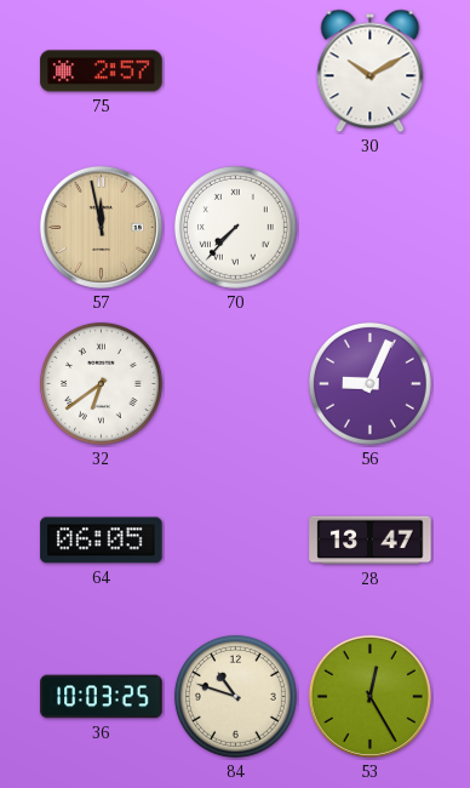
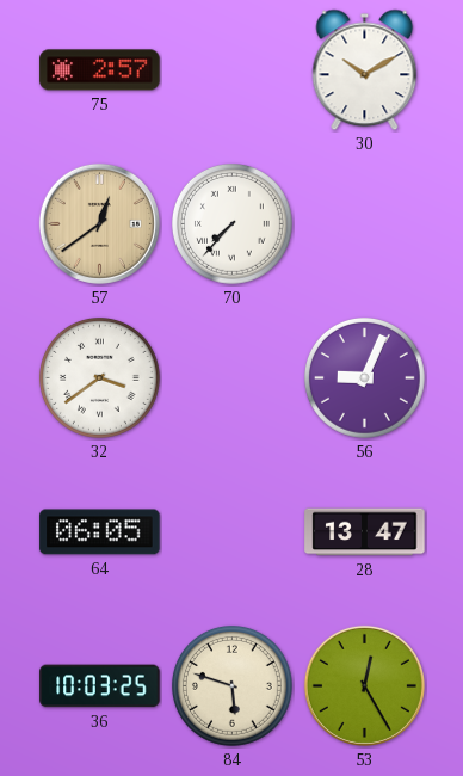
57: 11:58 -> 12:39 (99, 223)
32: 6:39 -> 3:39 (99, 377)
84: 10:48 -> 5:48 (231, 685)
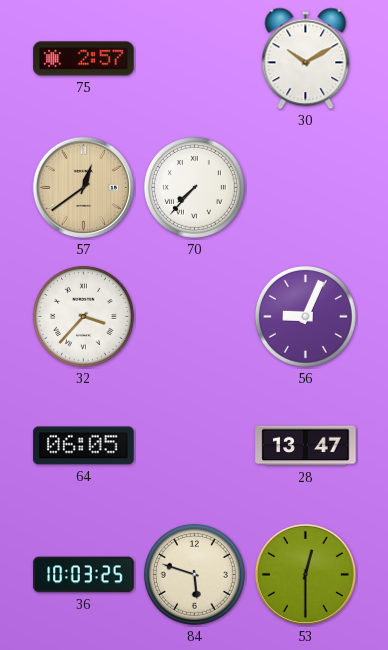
32: 3:39 -> 3:37 (83, 316)
53: 12:25 -> 12:30 (305, 574)
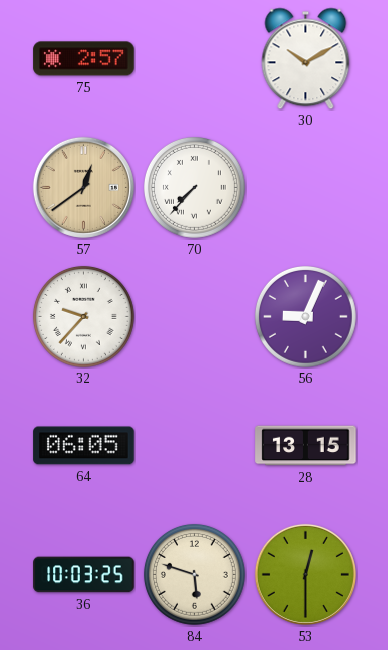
32: 3:37 -> 9:37 (83, 316)
28: 13:47 -> 13:15 (306, 446)
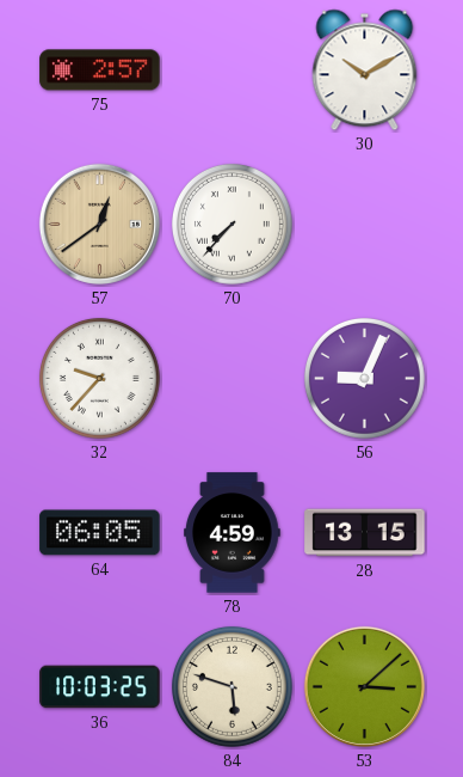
78: none -> 4:59 (233, 533)
53: 12:30 -> 3:08 (364, 686)
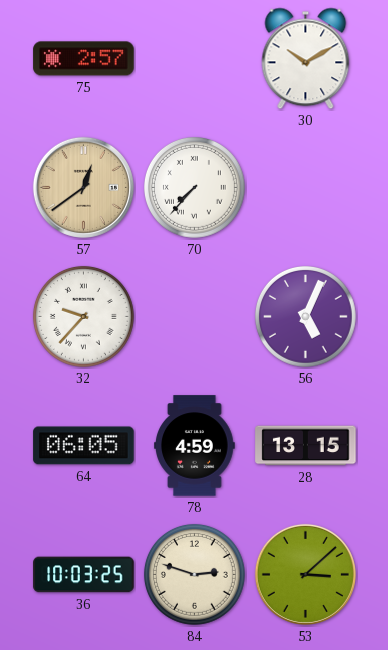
56: 9:04 -> 5:04 (305, 316)
84: 5:48 -> 2:48 (194, 574)
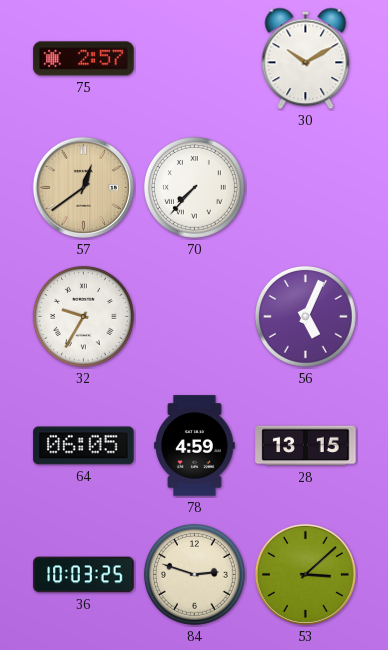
32: 9:37 -> 9:35 (83, 316)
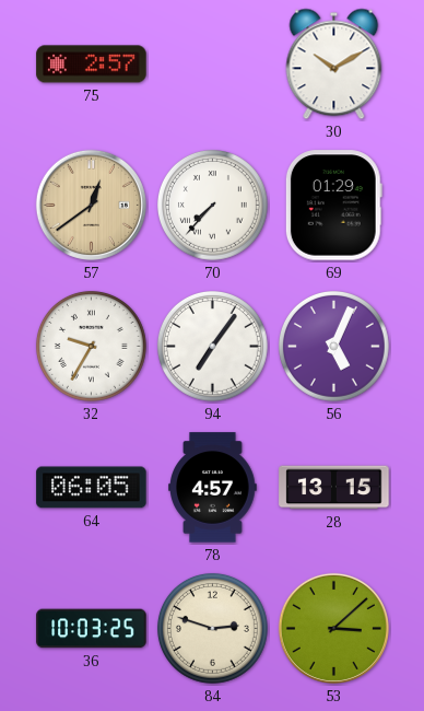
69: none -> 01:29 (333, 206)
94: none -> 7:06 (212, 346)
78: 4:59 -> 4:57 (213, 488)
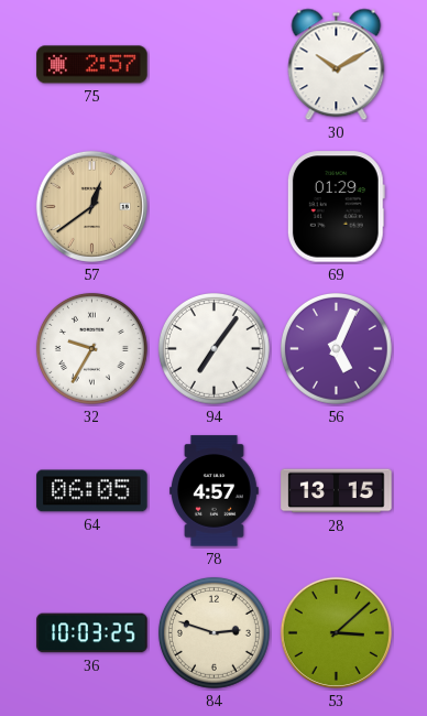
70: 7:37 -> none (212, 205)
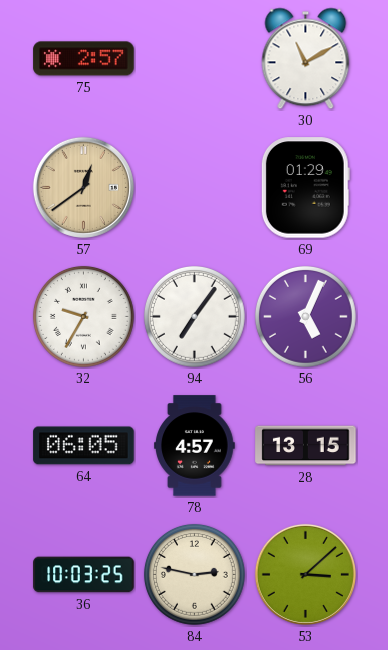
30: 10:10 -> 11:10 (306, 59)
84: 2:48 -> 2:47 (194, 574)
